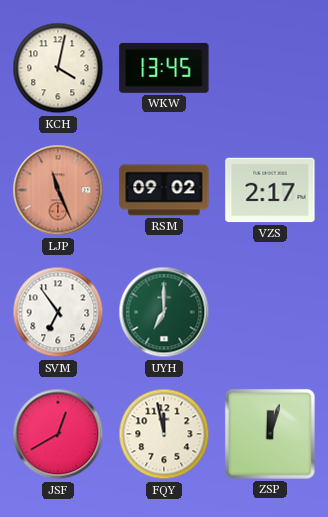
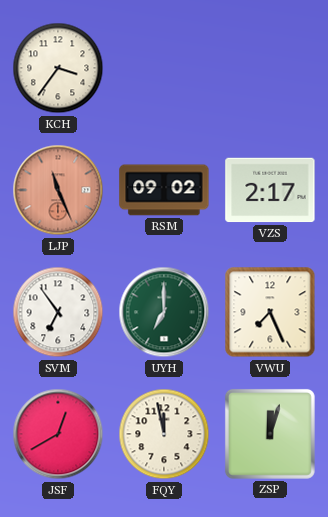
KCH: 4:02 -> 3:36 (58, 68)
WKW: 13:45 -> none (164, 68)
VWU: none -> 7:26 (270, 312)
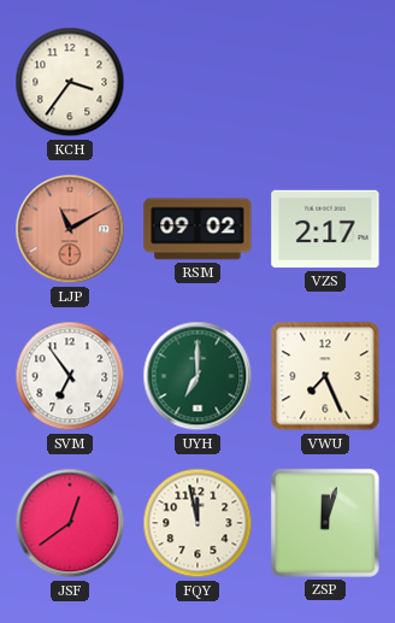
LJP: 11:26 -> 11:10 (70, 229)
JSF: 12:40 -> 12:39 (70, 523)
